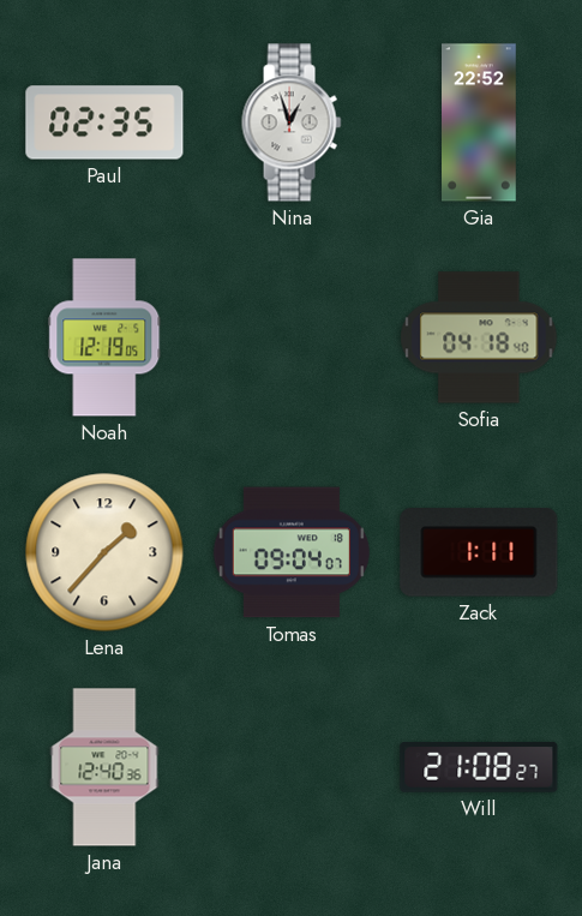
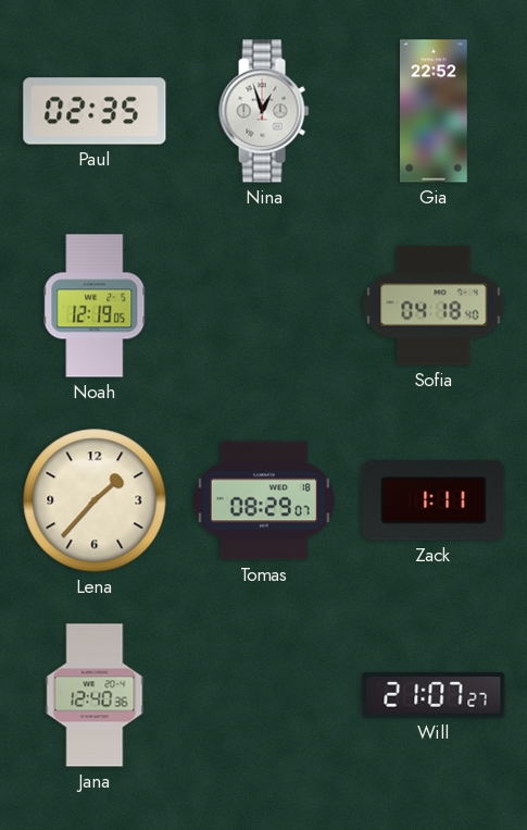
Tomas: 09:04 -> 08:29 (264, 500)
Will: 21:08 -> 21:07 (434, 695)
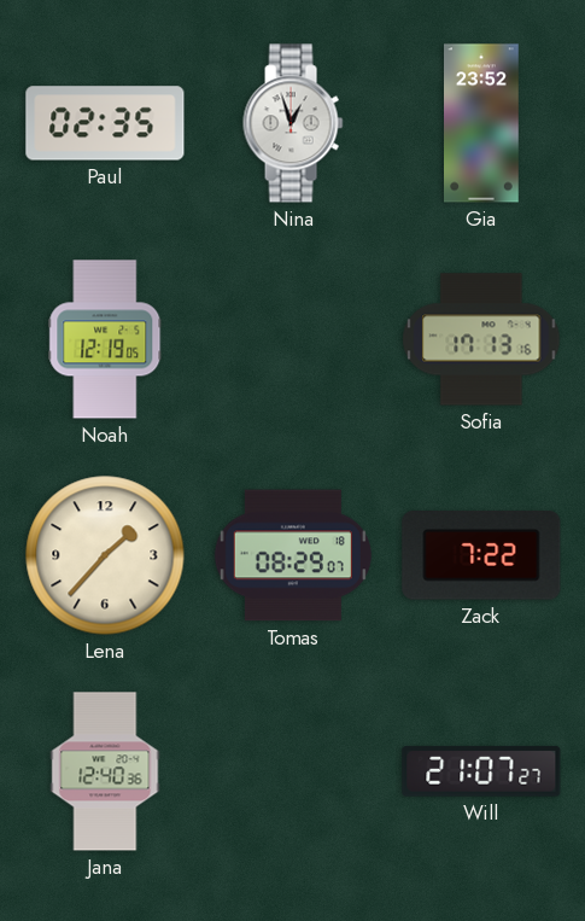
Gia: 22:52 -> 23:52 (482, 123)
Sofia: 04:18 -> 17:13 (481, 339)
Zack: 1:11 -> 7:22 (481, 555)
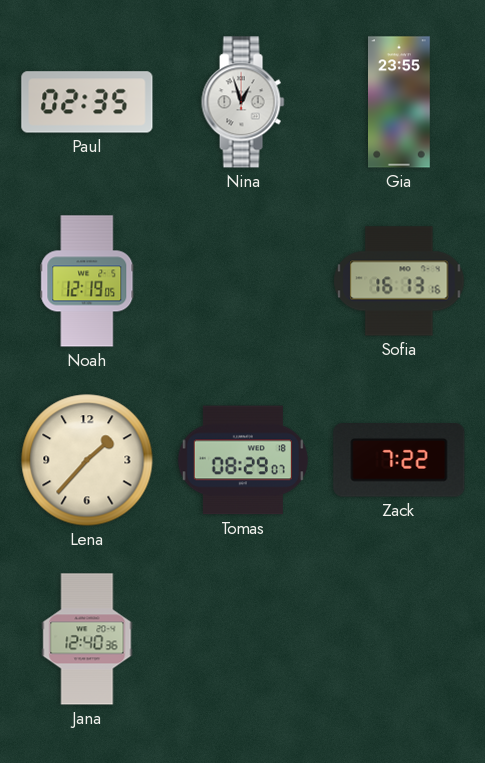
Gia: 23:52 -> 23:55 (400, 102)
Sofia: 17:13 -> 16:13 (399, 281)
Will: 21:07 -> none (481, 771)
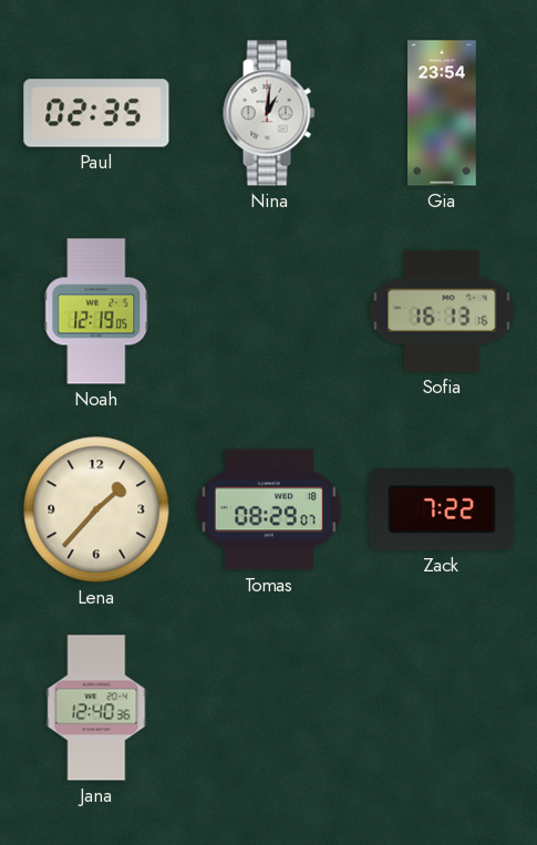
Nina: 12:57 -> 1:01 (269, 113)
Gia: 23:55 -> 23:54 (443, 113)
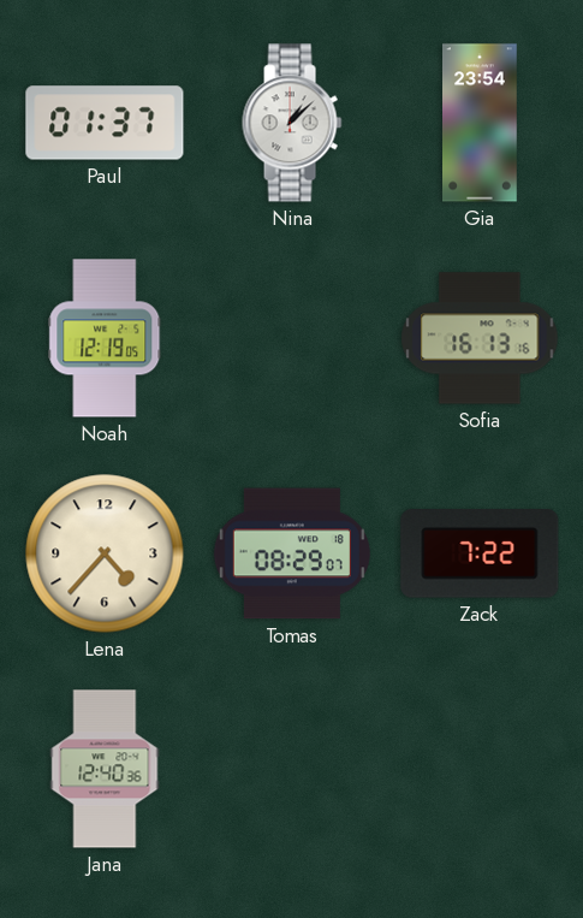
Paul: 02:35 -> 01:37 (105, 123)
Nina: 1:01 -> 1:08 (292, 123)
Lena: 1:37 -> 4:37 (105, 553)
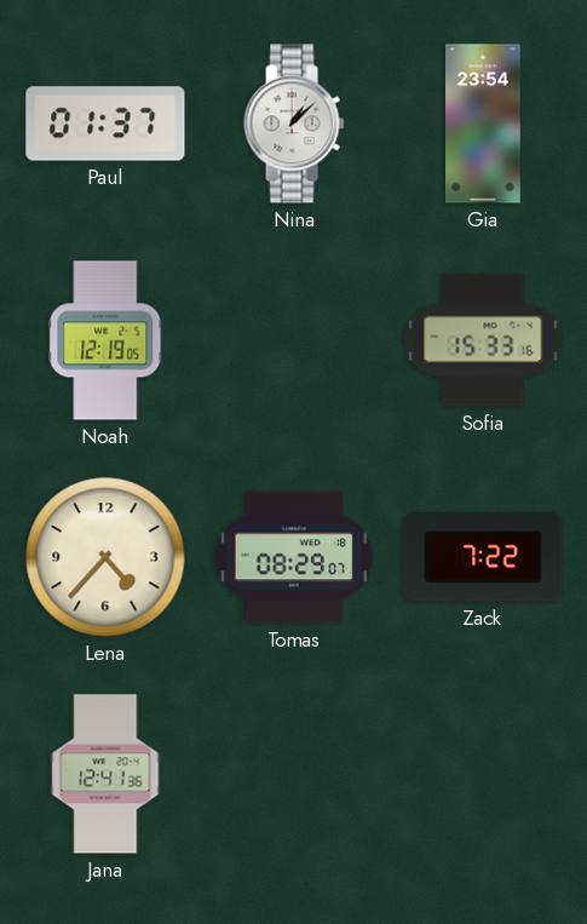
Sofia: 16:13 -> 15:33 (483, 340)
Jana: 12:40 -> 12:41 (105, 774)
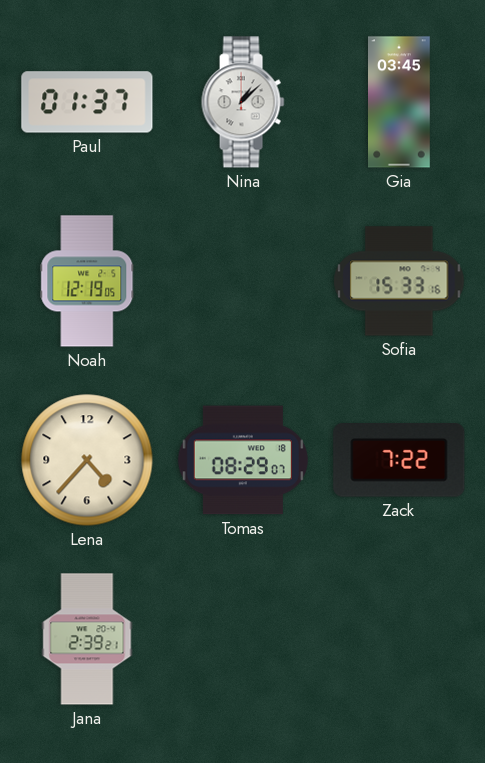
Gia: 23:54 -> 03:45 (400, 102)
Jana: 12:41 -> 2:39 (87, 639)
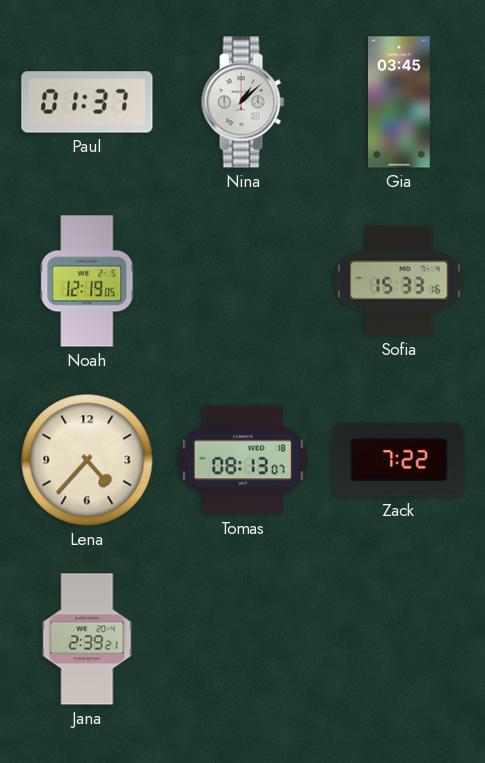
Tomas: 08:29 -> 08:13 (243, 460)
